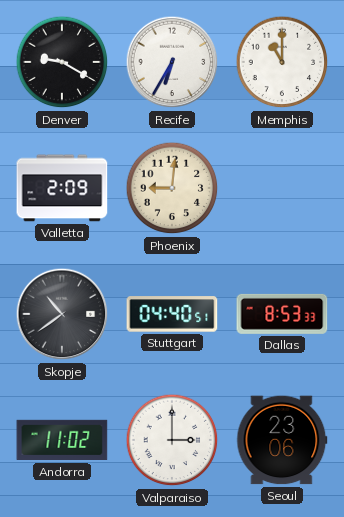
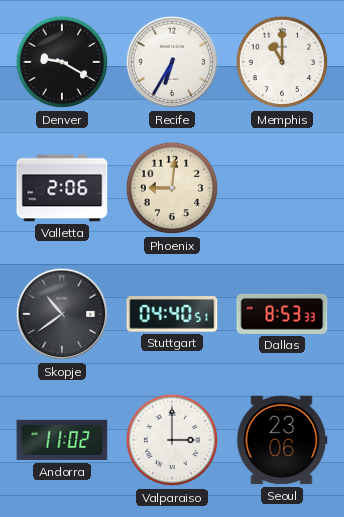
Valletta: 2:09 -> 2:06 (62, 188)
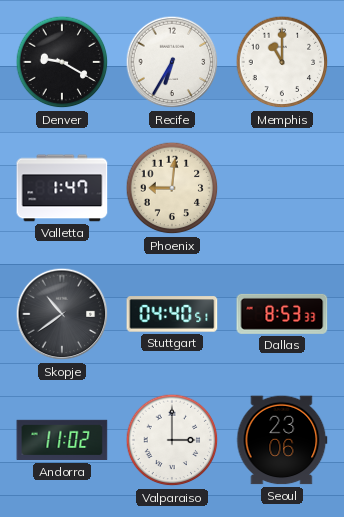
Valletta: 2:06 -> 1:47 (62, 188)
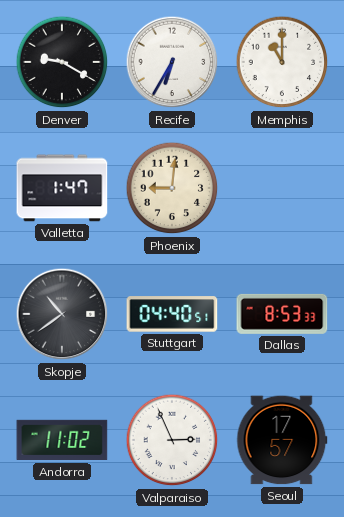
Valparaiso: 3:00 -> 2:56 (172, 440)
Seoul: 23:06 -> 17:57 (282, 440)
